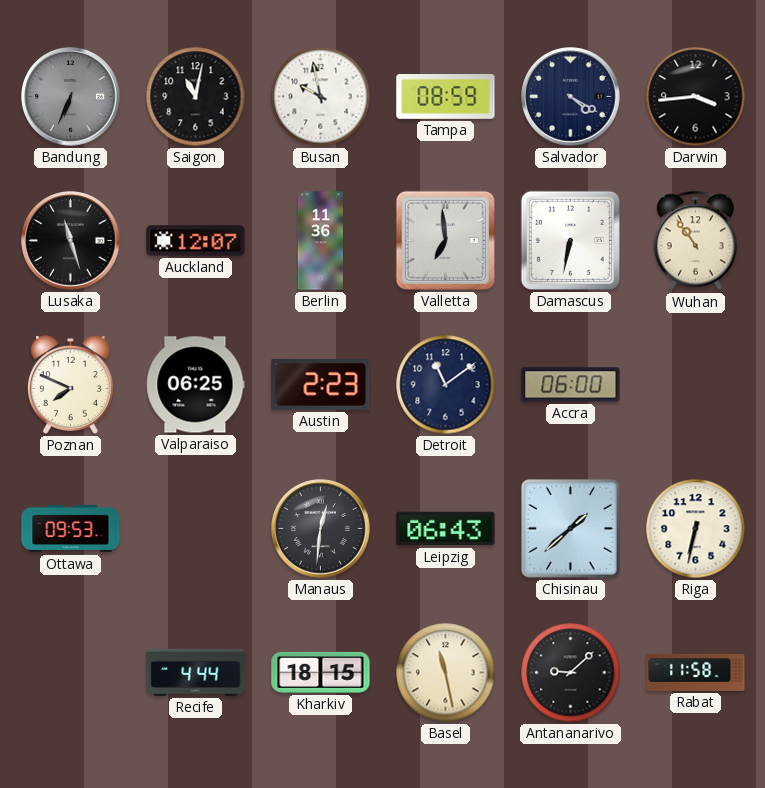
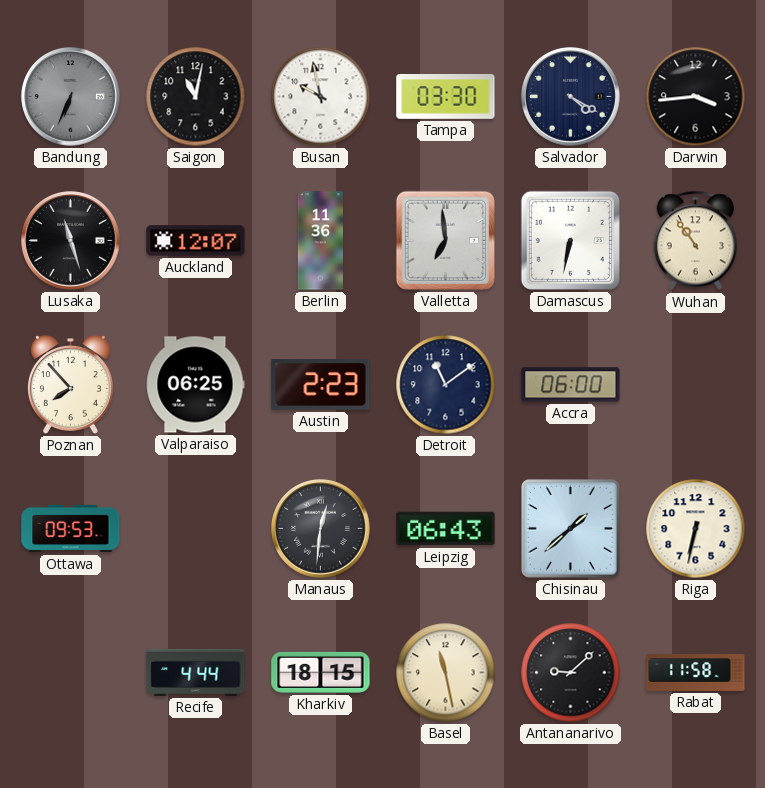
Tampa: 08:59 -> 03:30 (446, 97)
Poznan: 7:49 -> 7:53 (70, 385)
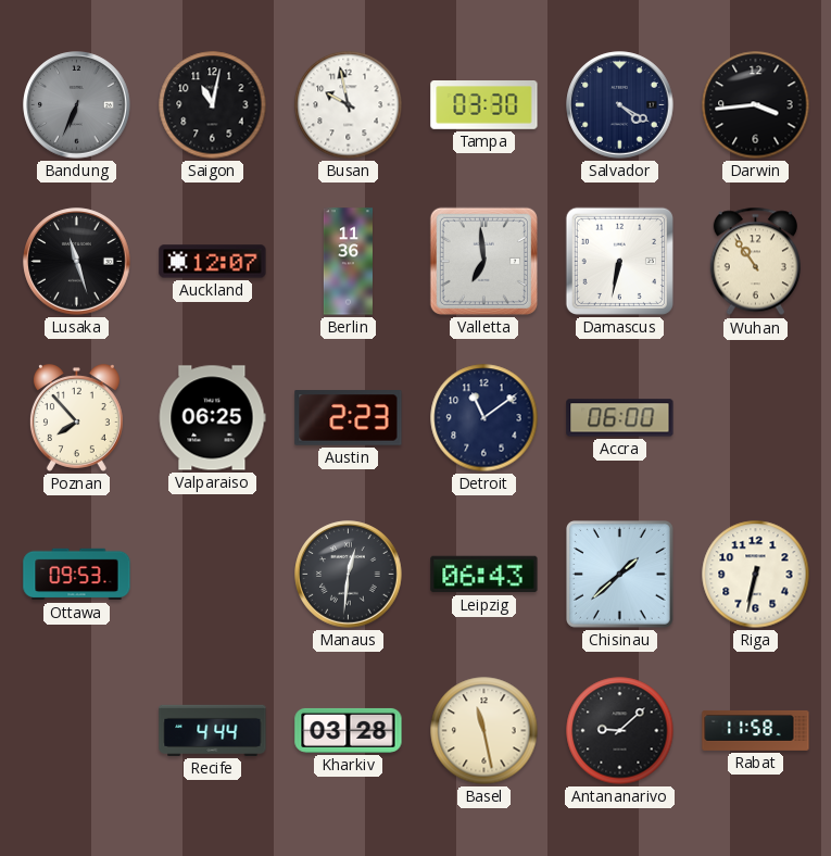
Kharkiv: 18:15 -> 03:28 (349, 730)
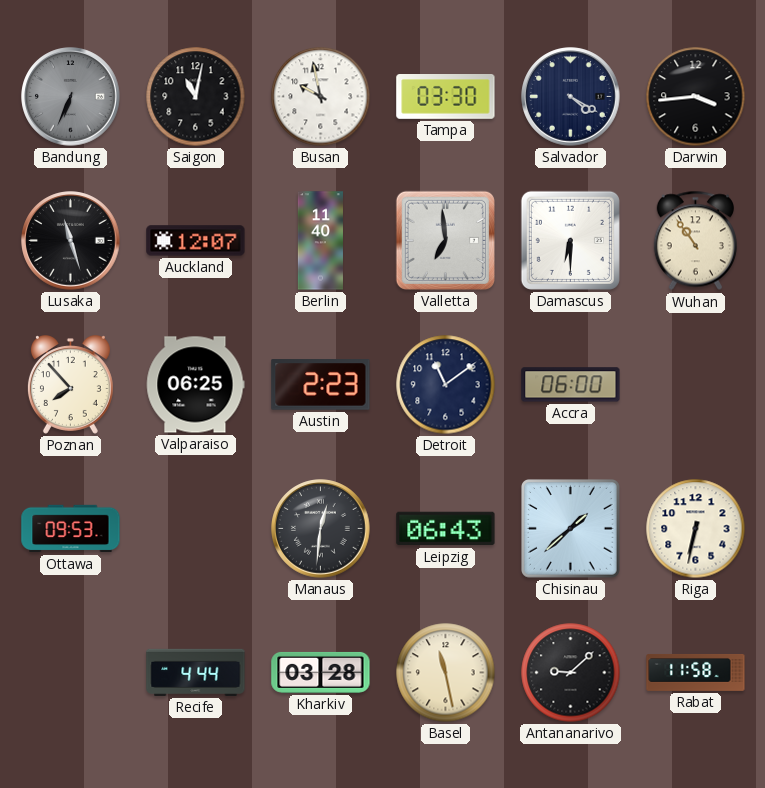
Berlin: 11:36 -> 11:40 (320, 241)
Damascus: 6:32 -> 6:30 (570, 240)
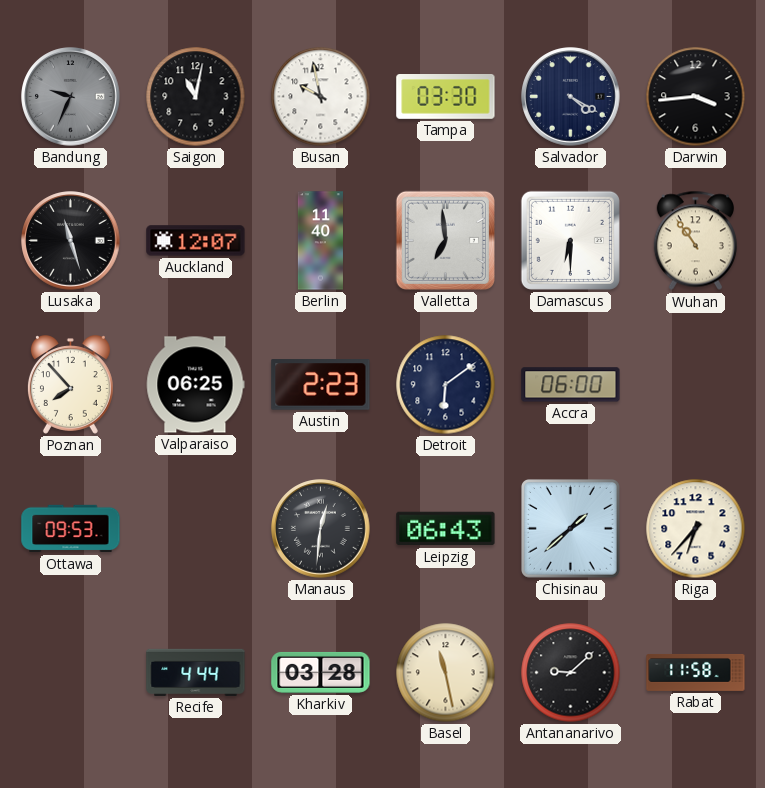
Bandung: 6:34 -> 9:34 (71, 97)
Detroit: 11:09 -> 6:09 (446, 385)
Riga: 6:32 -> 6:37 (696, 529)
